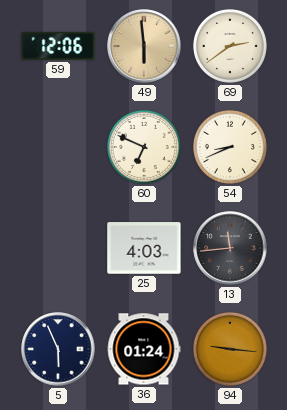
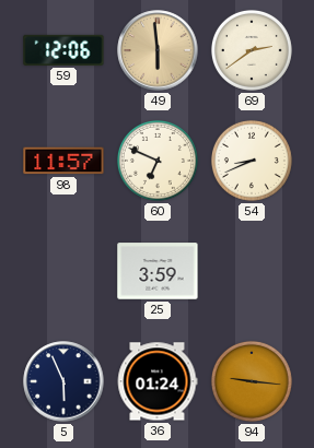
98: none -> 11:57 (63, 161)
25: 4:03 -> 3:59 (158, 271)
13: 11:44 -> none (230, 248)
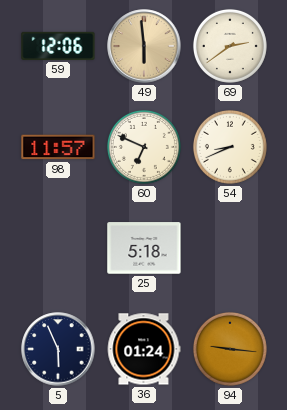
25: 3:59 -> 5:18 (144, 248)
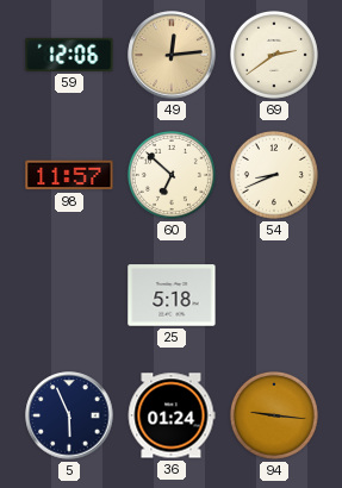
49: 5:59 -> 12:14 (172, 55)
60: 6:49 -> 6:52 (172, 175)
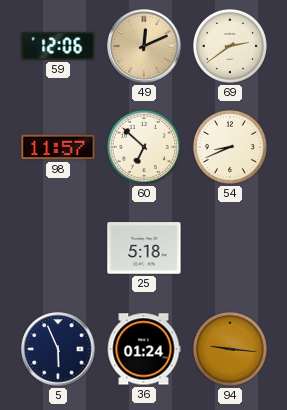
49: 12:14 -> 12:11 (144, 46)
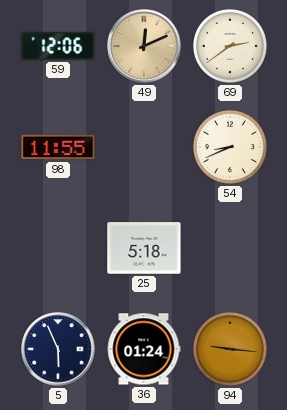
98: 11:57 -> 11:55 (58, 147)
60: 6:52 -> none (144, 147)
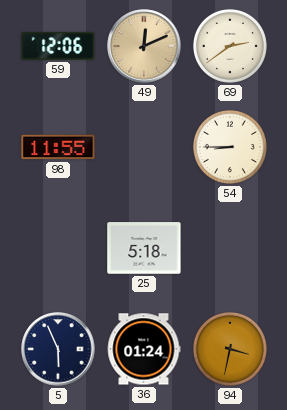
54: 8:41 -> 8:45 (230, 147)
94: 9:16 -> 3:32 (230, 349)
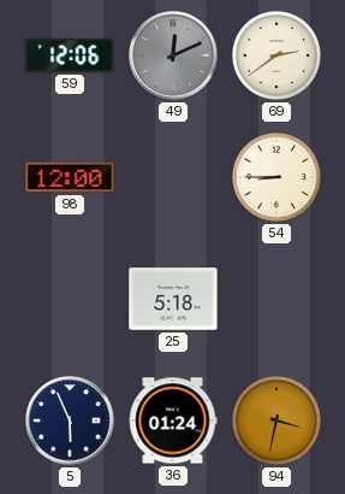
49 dial: champagne -> grey (173, 55)
98: 11:55 -> 12:00 (70, 177)
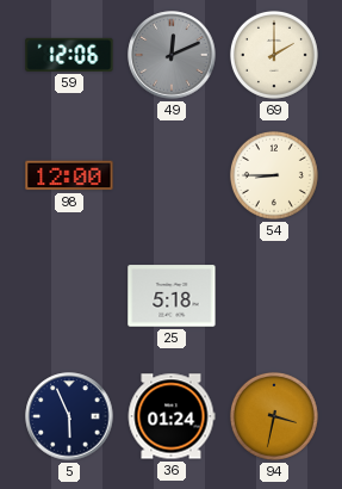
69: 2:39 -> 2:00 (274, 55)
